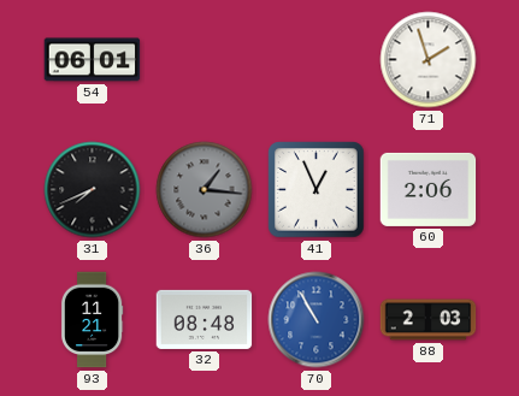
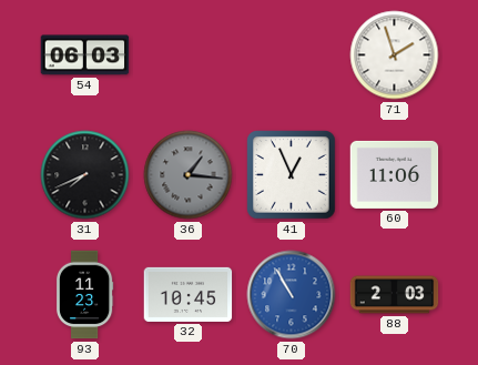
54: 06:01 -> 06:03 (85, 55)
60: 2:06 -> 11:06 (395, 174)
93: 11:21 -> 11:23 (84, 295)
32: 08:48 -> 10:45 (189, 294)
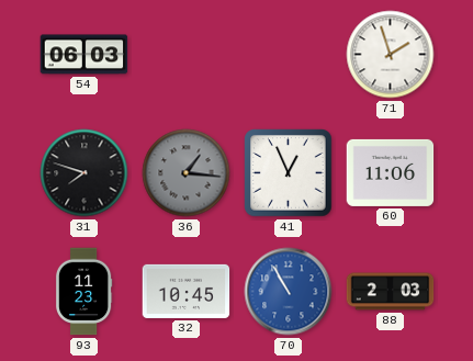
31: 7:41 -> 7:48 (85, 173)
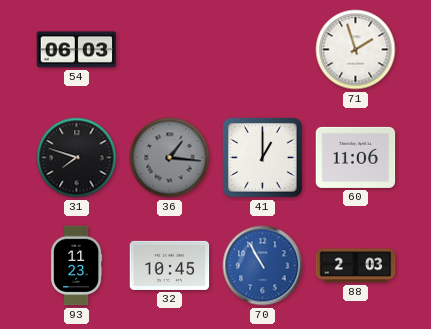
41: 12:56 -> 1:00 (263, 158)
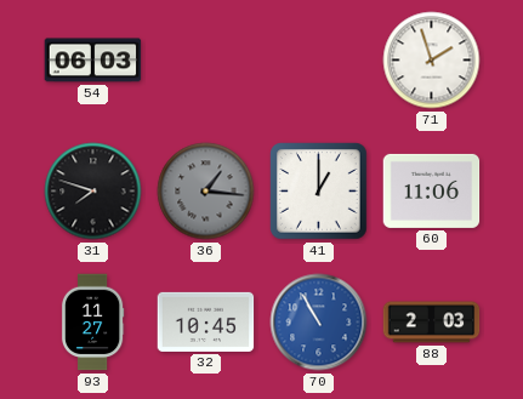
93: 11:23 -> 11:27 (92, 323)
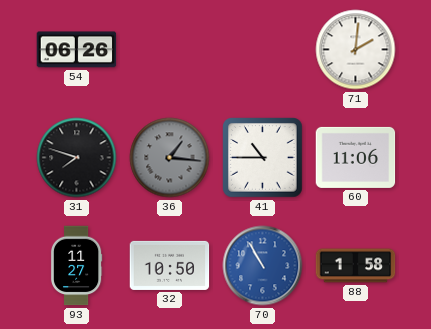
54: 06:03 -> 06:26 (77, 50)
71: 1:57 -> 2:01 (356, 50)
41: 1:00 -> 10:45 (263, 158)
32: 10:45 -> 10:50 (170, 265)
88: 2:03 -> 1:58 (356, 266)
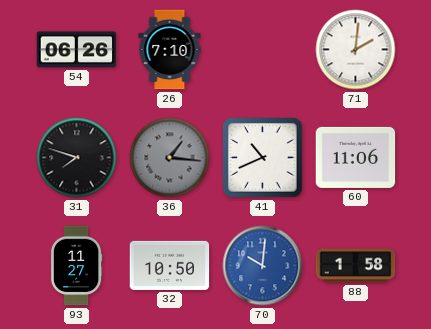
26: none -> 7:10 (170, 50)
41: 10:45 -> 10:41 (263, 158)
70: 10:55 -> 10:01 (263, 266)
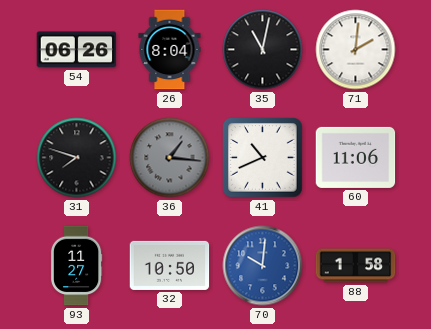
26: 7:10 -> 8:04 (170, 50)
35: none -> 11:02 (263, 50)
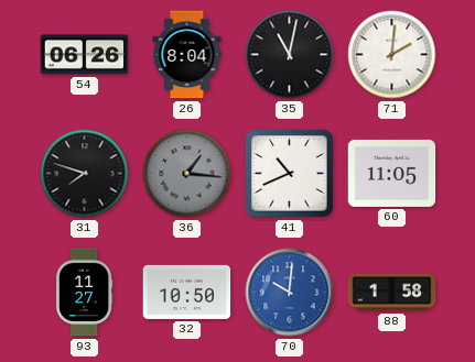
60: 11:06 -> 11:05 (392, 173)
